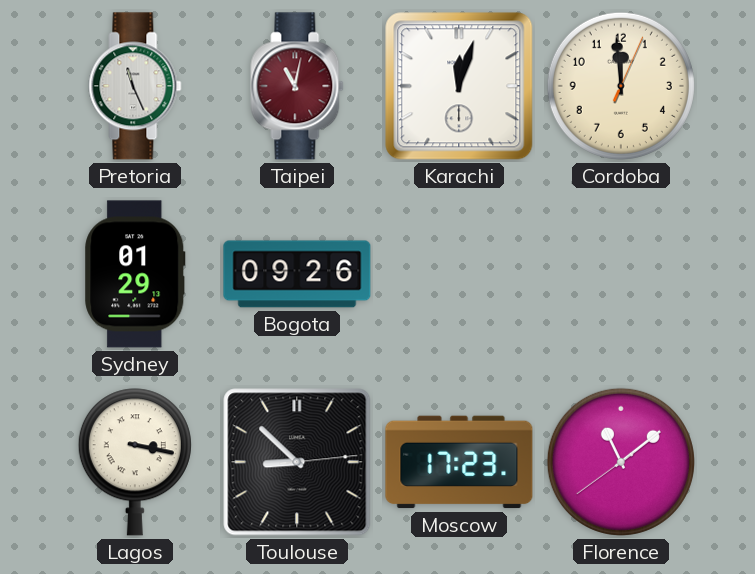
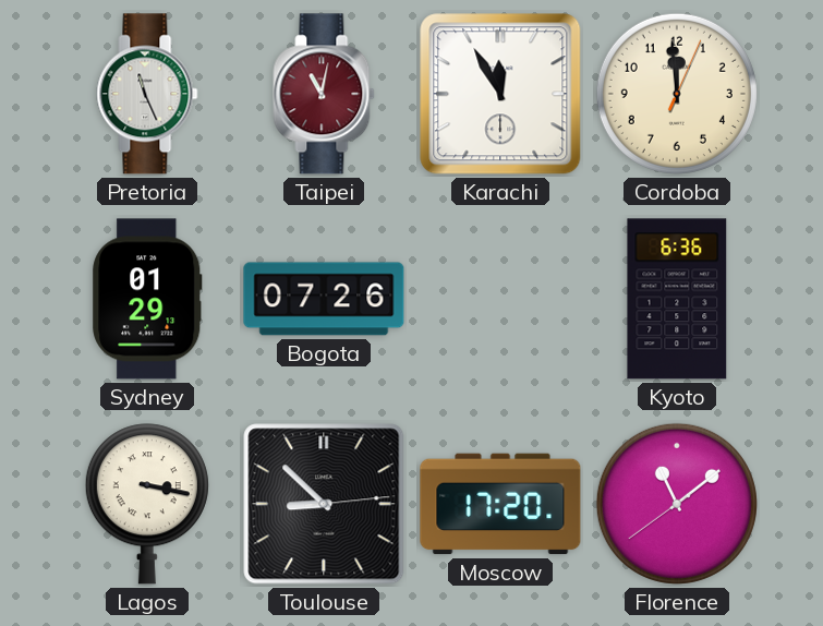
Karachi: 12:03 -> 11:55 (500, 94)
Bogota: 09:26 -> 07:26 (324, 299)
Kyoto: none -> 6:36 (677, 299)
Moscow: 17:23 -> 17:20 (500, 504)
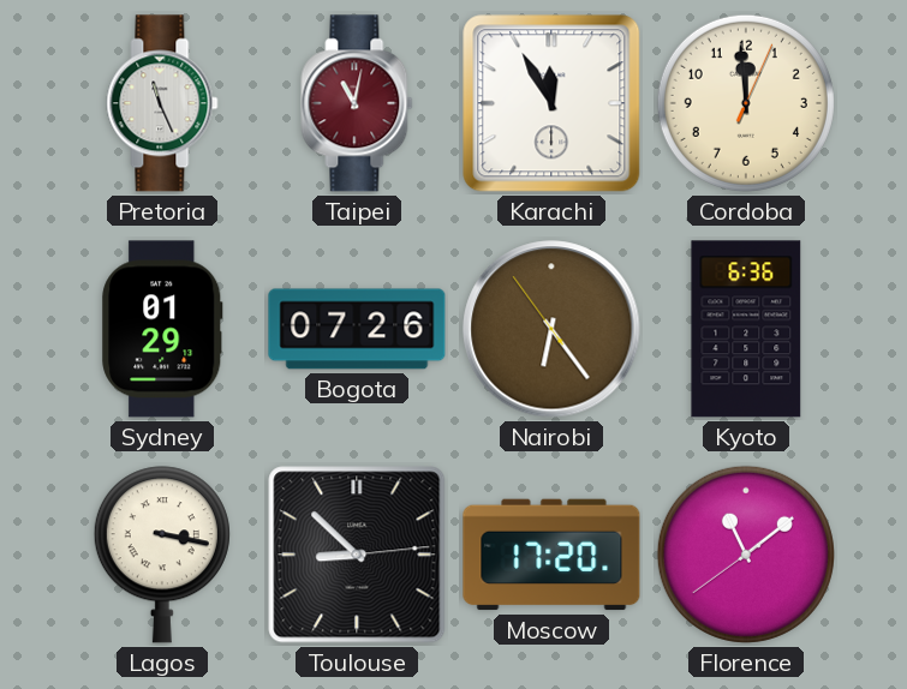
Nairobi: none -> 6:23 (551, 329)
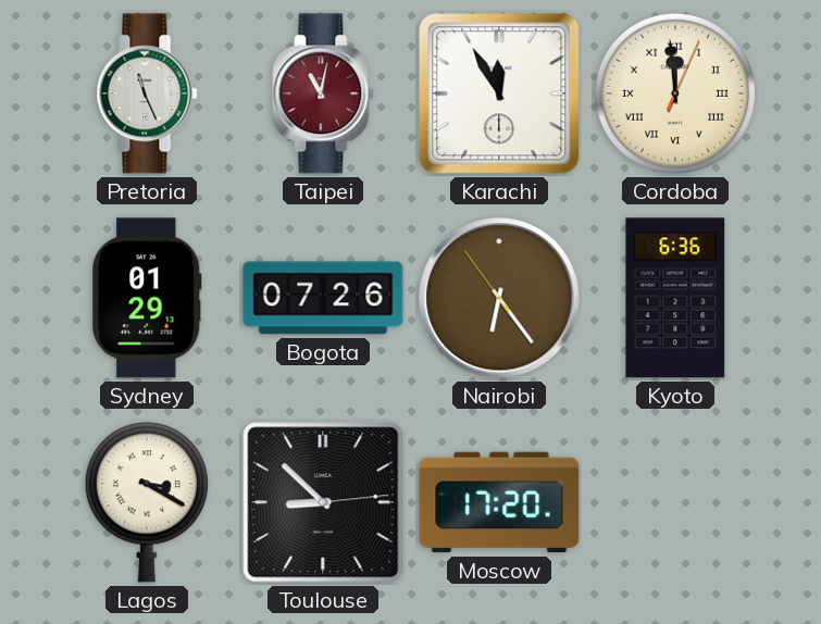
Cordoba numerals: Arabic -> Roman (675, 93)
Lagos: 3:17 -> 3:20 (147, 502)
Florence: 11:08 -> none (746, 555)
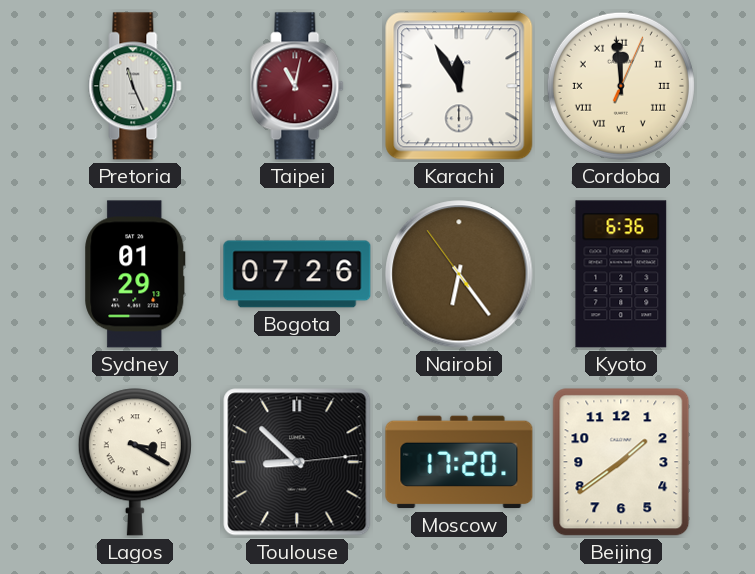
Beijing: none -> 1:39 (621, 462)
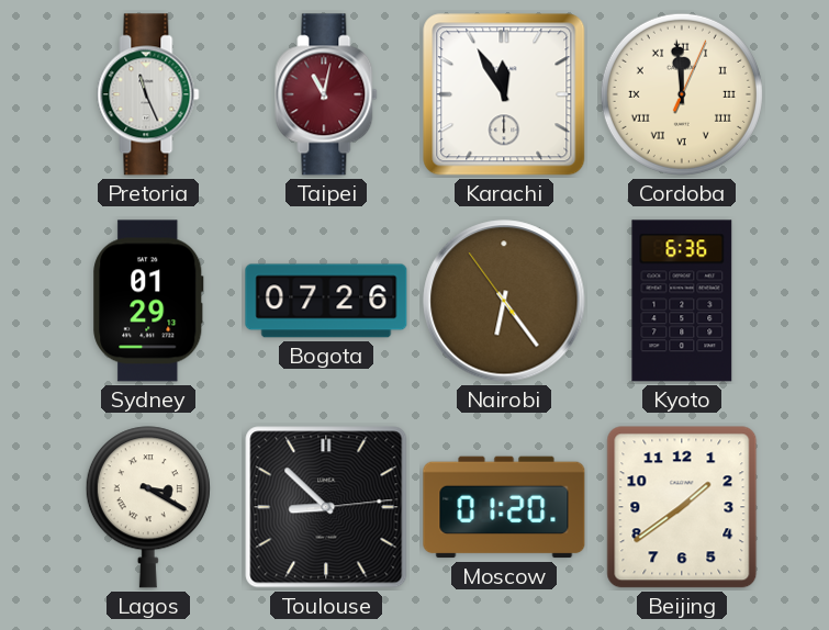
Moscow: 17:20 -> 01:20 (504, 507)
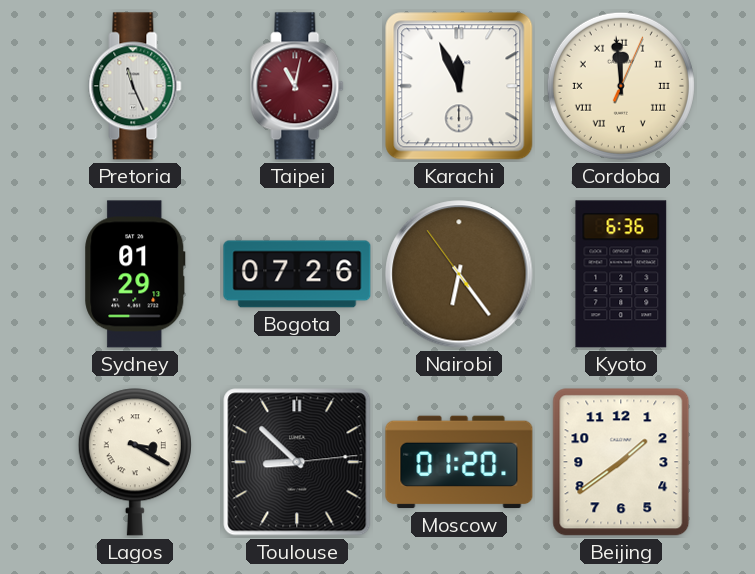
Karachi: 11:55 -> 11:56 (459, 86)
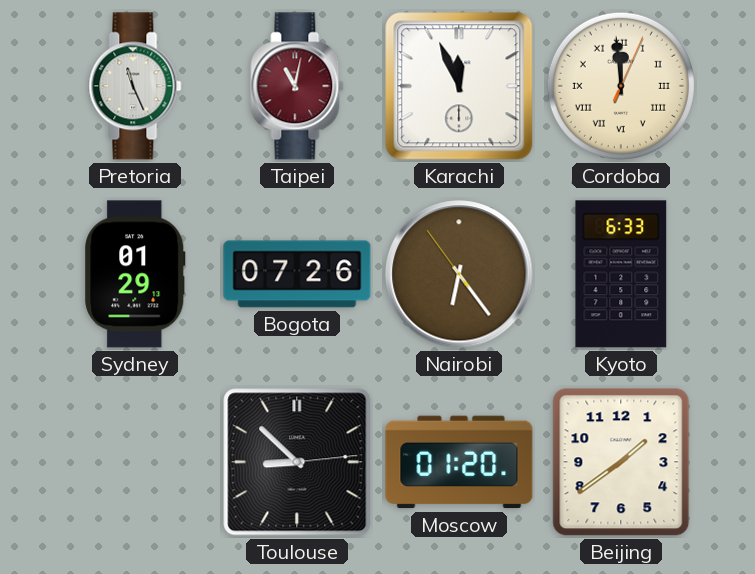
Kyoto: 6:36 -> 6:33 (621, 274)
Lagos: 3:20 -> none (135, 462)
